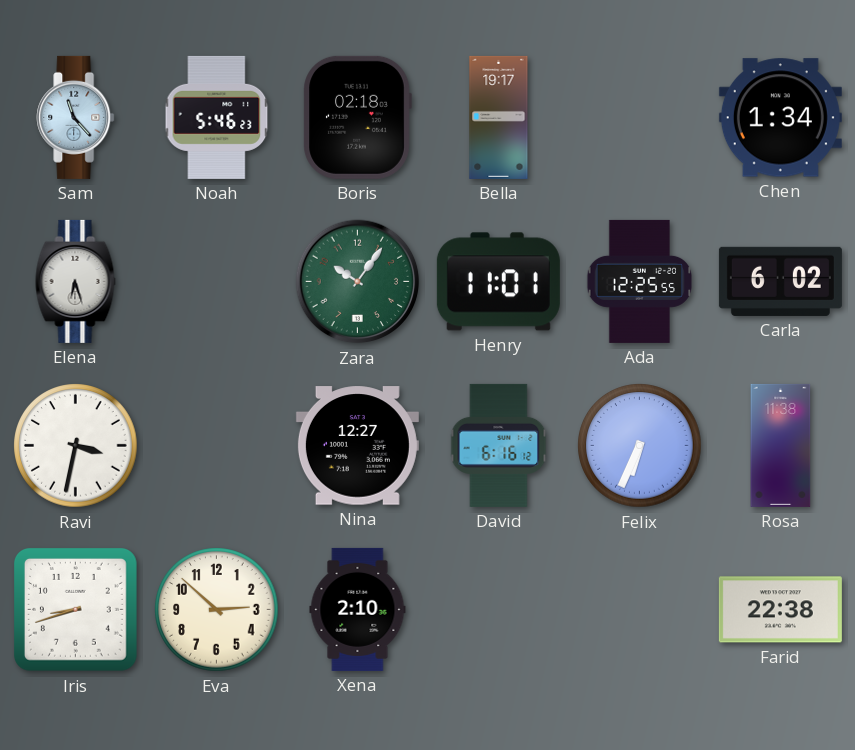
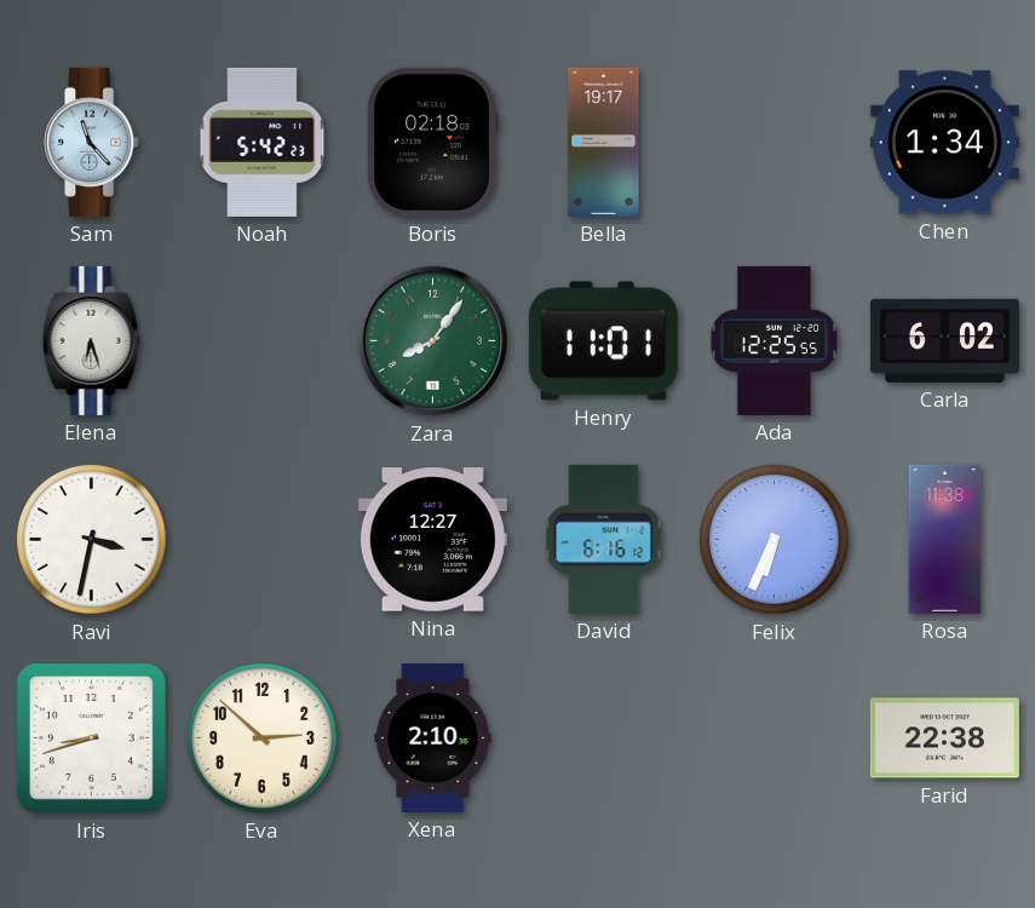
Noah: 5:46 -> 5:42 (263, 142)
Zara: 10:06 -> 8:06 (433, 341)
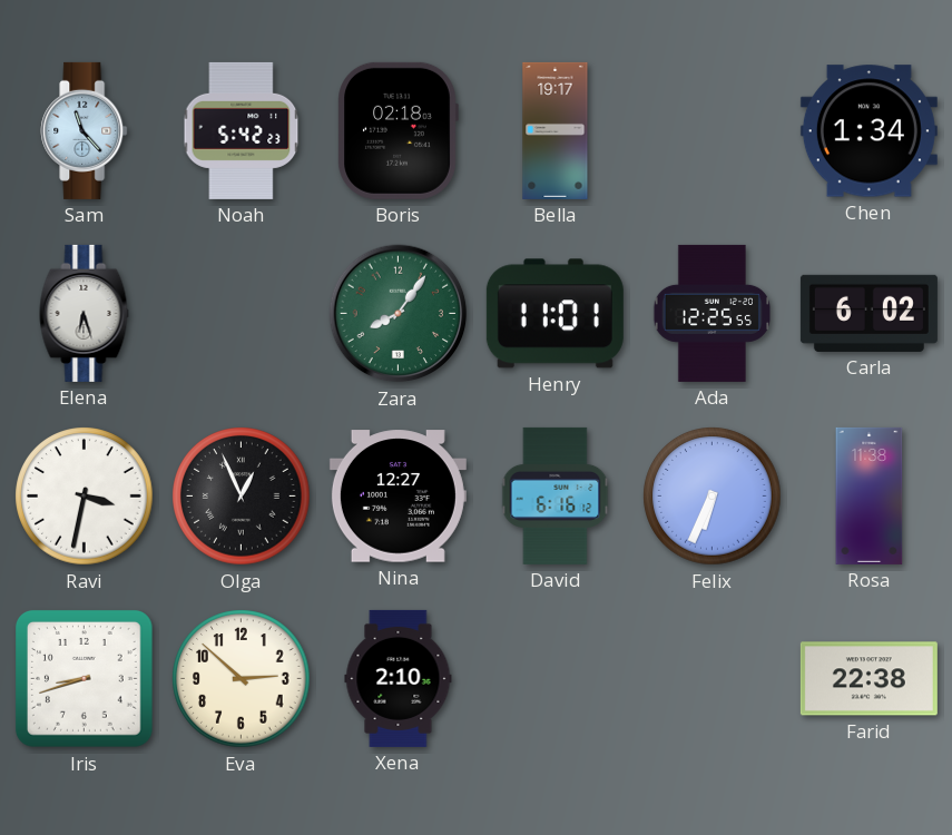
Olga: none -> 12:56 (242, 497)
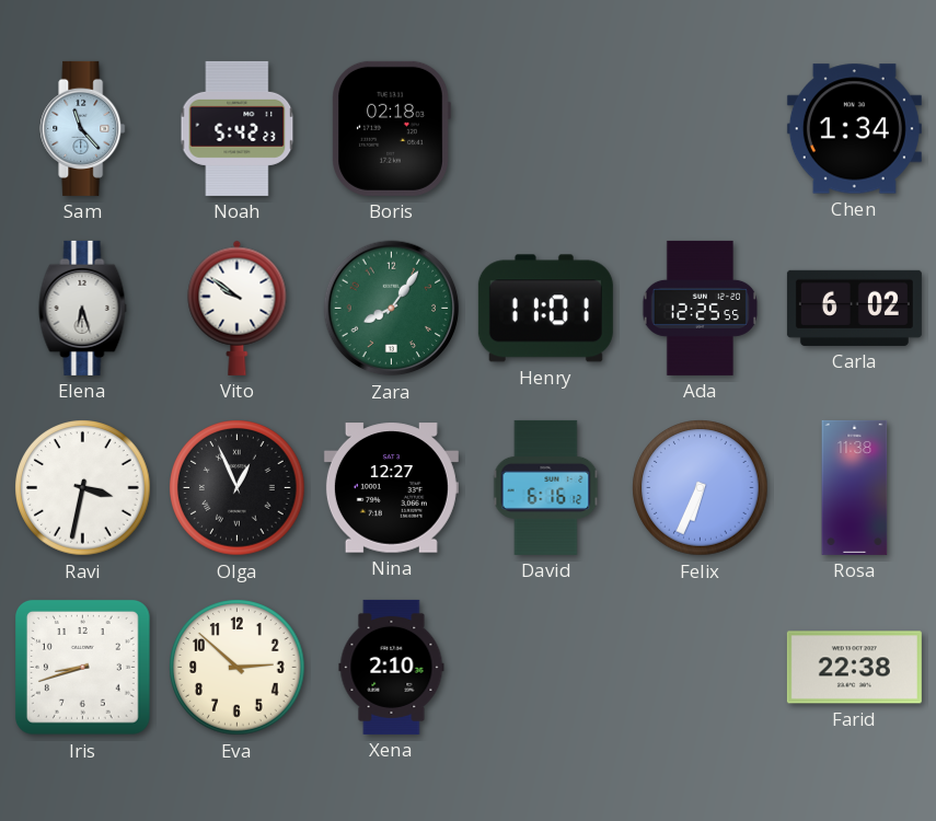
Bella: 19:17 -> none (556, 130)
Vito: none -> 9:51 (238, 308)
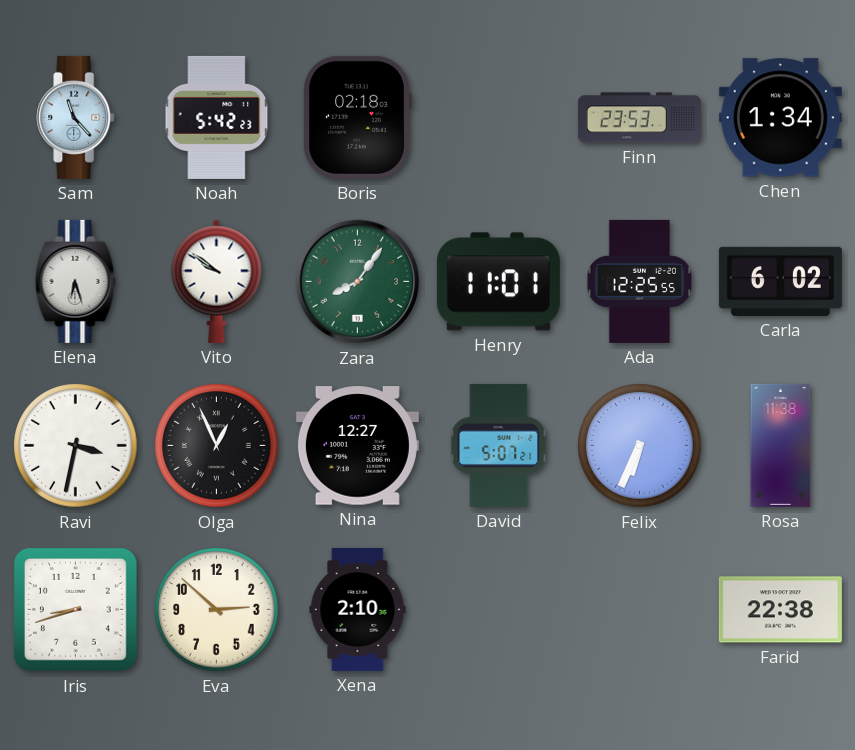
Finn: none -> 23:53 (639, 118)
David: 6:16 -> 5:07 (499, 445)
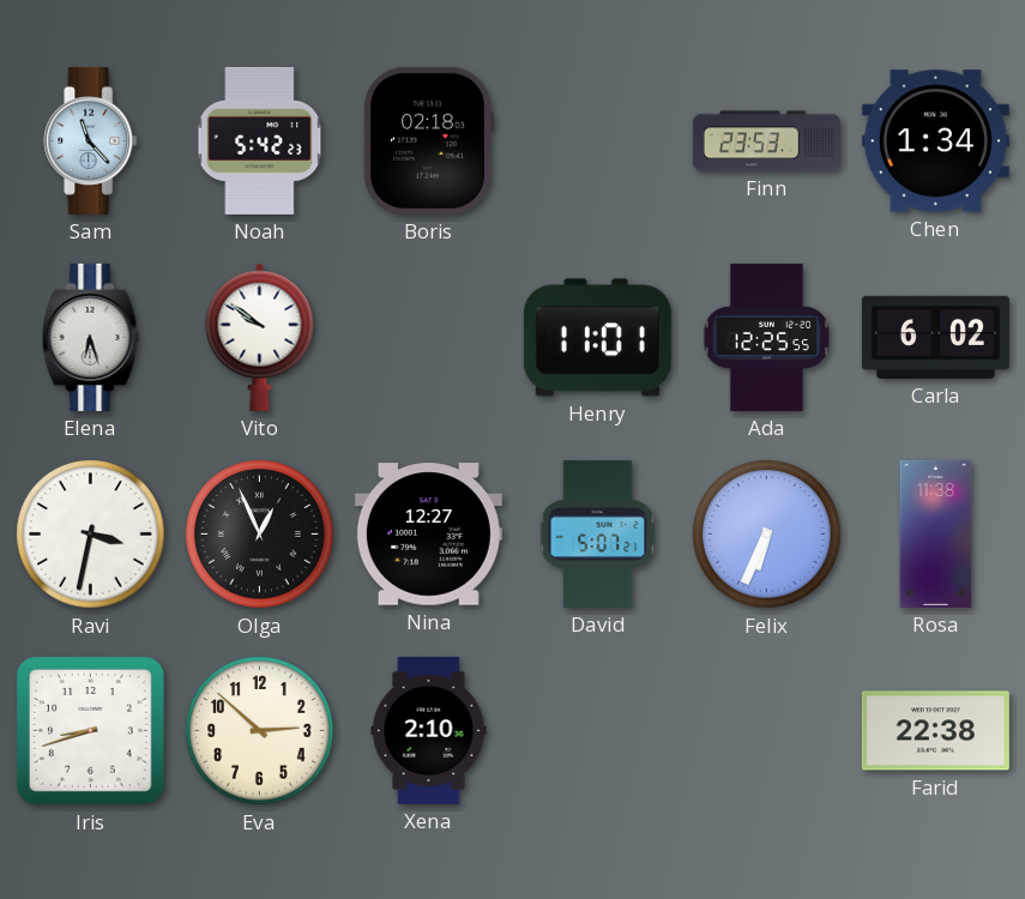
Zara: 8:06 -> none (358, 282)
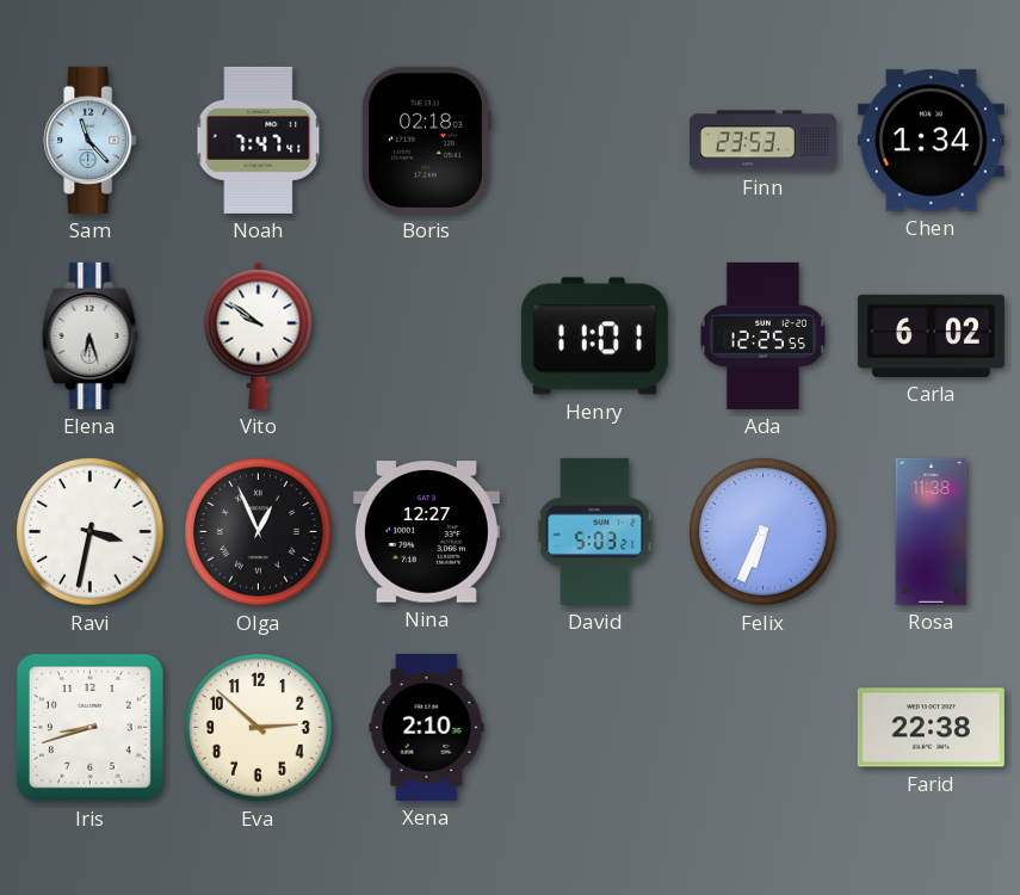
Noah: 5:42 -> 7:47 (259, 140)
David: 5:07 -> 5:03 (595, 531)
